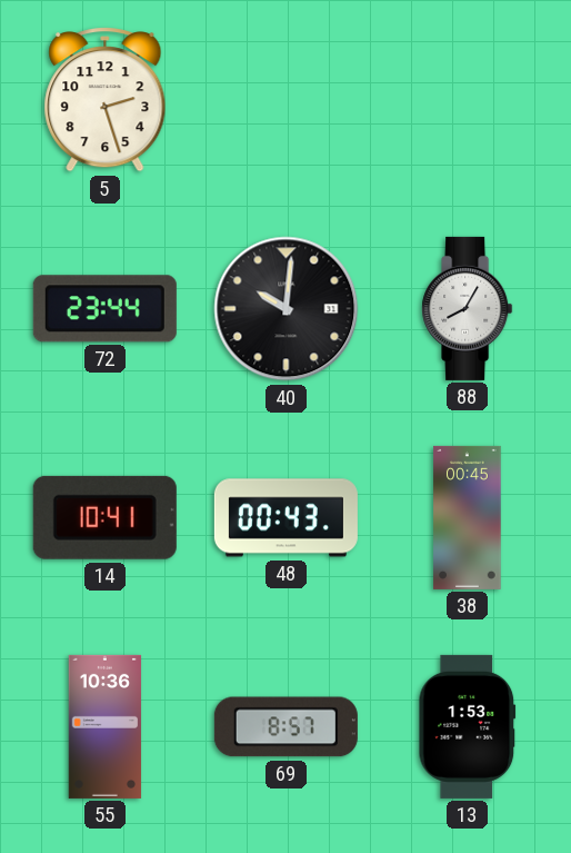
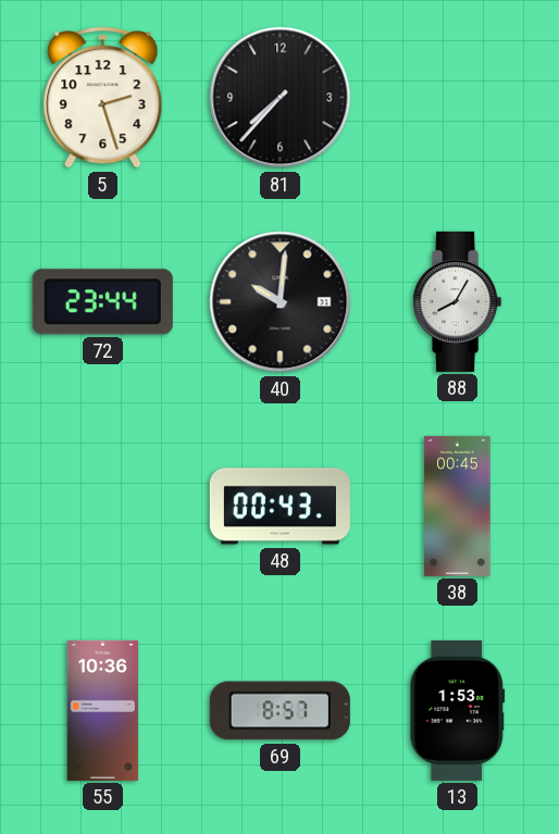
81: none -> 7:37 (281, 98)
14: 10:41 -> none (104, 517)
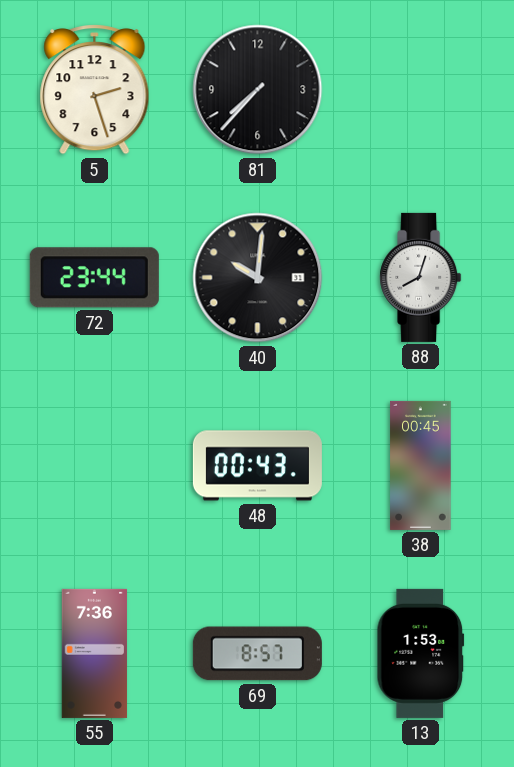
88: 8:05 -> 8:03 (421, 277)
55: 10:36 -> 7:36 (95, 653)
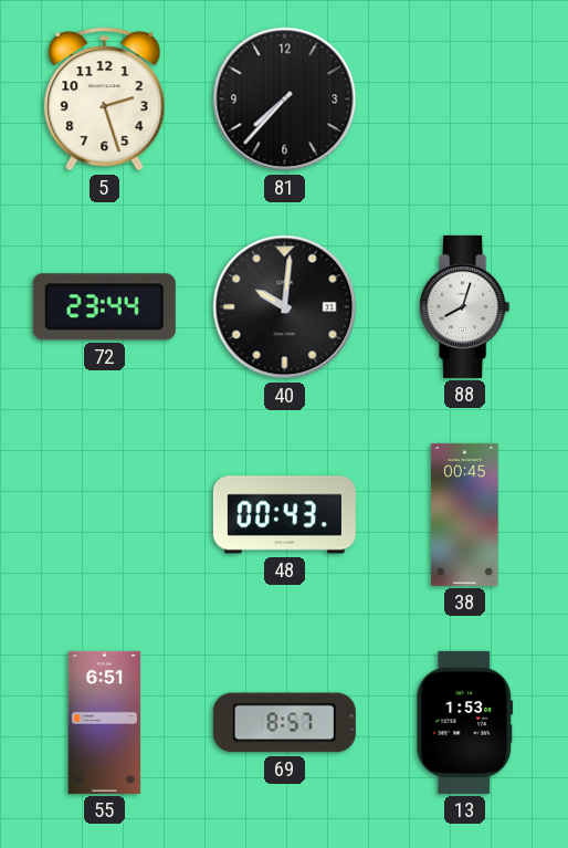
55: 7:36 -> 6:51 (105, 722)
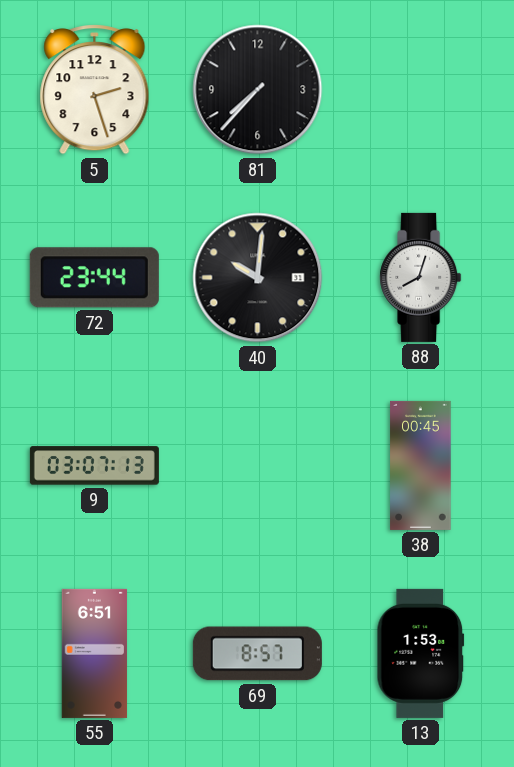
9: none -> 03:07 (94, 466)
48: 00:43 -> none (284, 515)
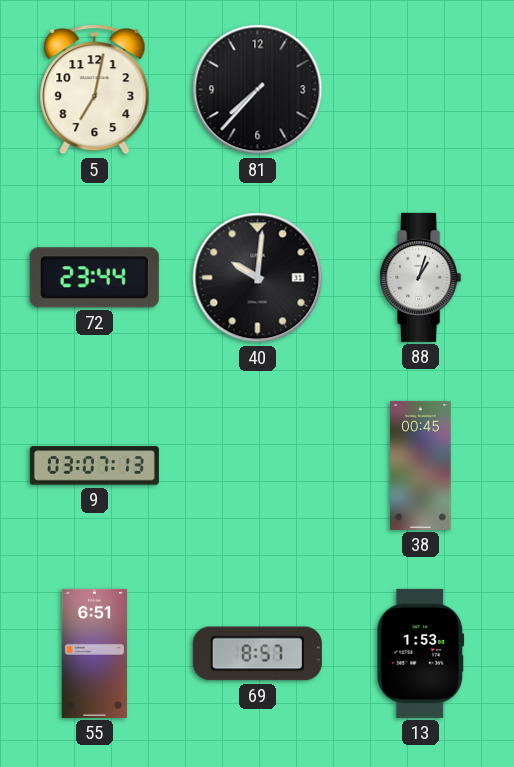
5: 2:27 -> 7:02 (95, 90)
88: 8:03 -> 1:03 (421, 277)
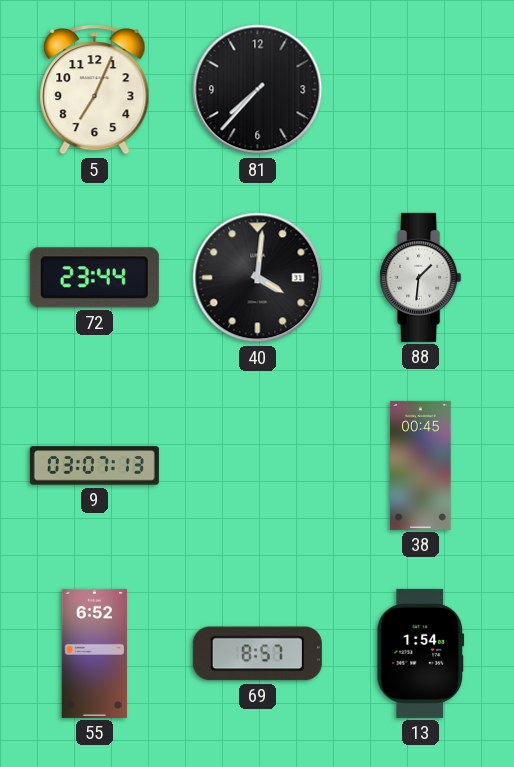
5: 7:02 -> 7:04 (95, 90)
40: 10:01 -> 4:01 (258, 278)
88: 1:03 -> 1:31 (421, 277)
55: 6:51 -> 6:52 (95, 653)
13: 1:53 -> 1:54 (421, 653)
